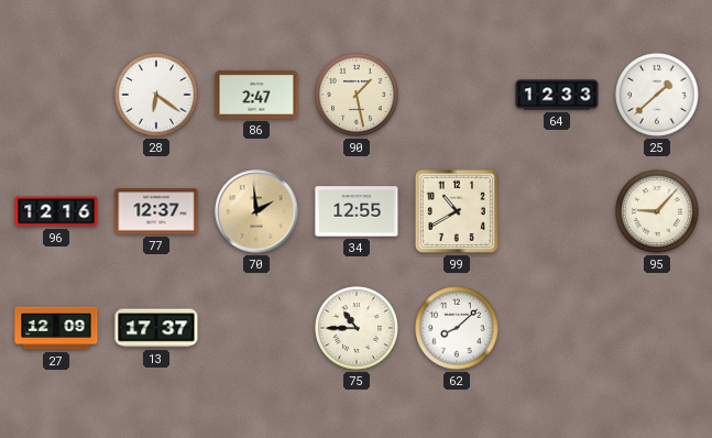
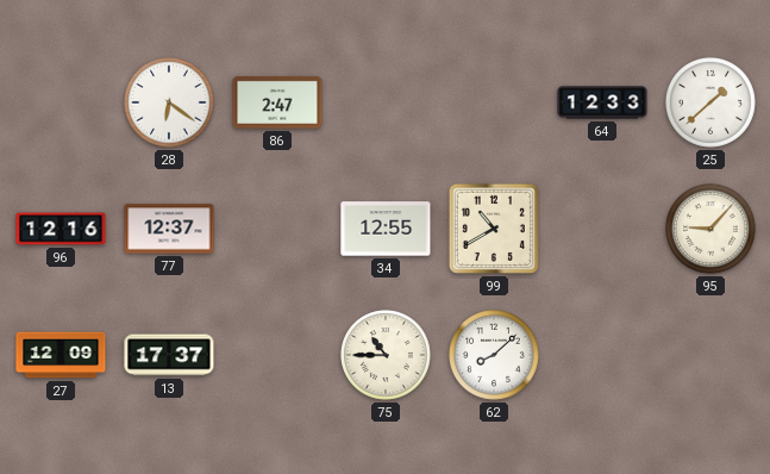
90: 1:28 -> none (357, 95)
70: 1:59 -> none (256, 211)
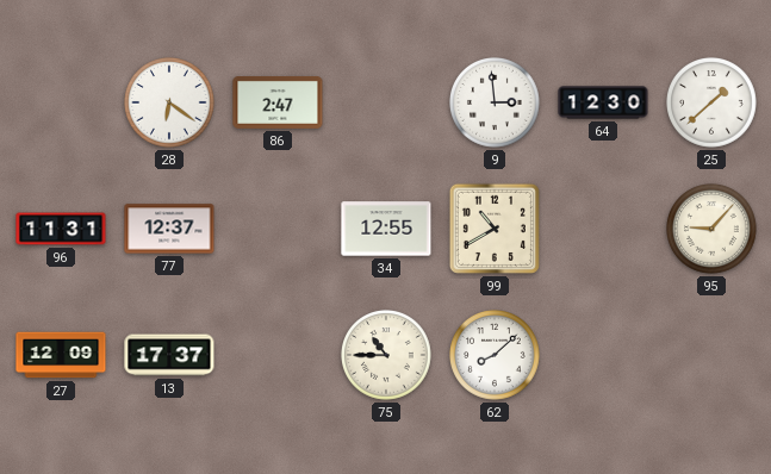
9: none -> 2:59 (495, 102)
64: 12:33 -> 12:30 (603, 102)
96: 12:16 -> 11:31 (61, 229)
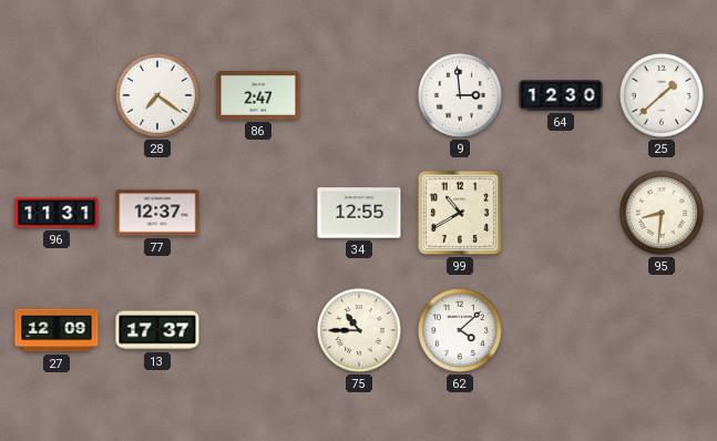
28: 6:21 -> 7:21 (157, 95)
95: 9:07 -> 8:31 (662, 213)
62: 8:08 -> 4:08 (460, 330)
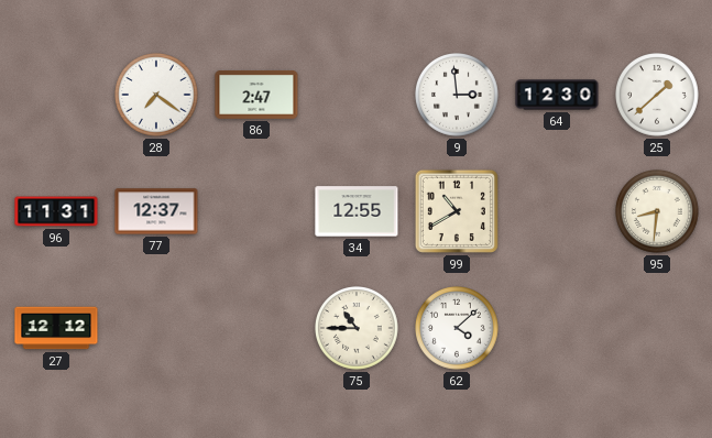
27: 12:09 -> 12:12 (56, 328)
13: 17:37 -> none (157, 330)
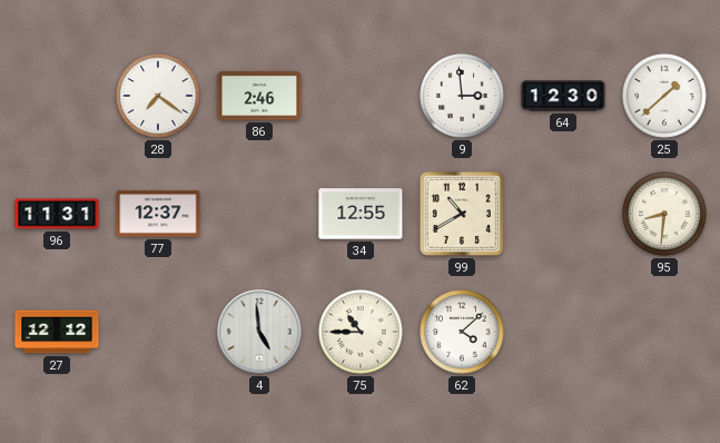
86: 2:47 -> 2:46 (259, 97)
4: none -> 4:59 (259, 332)
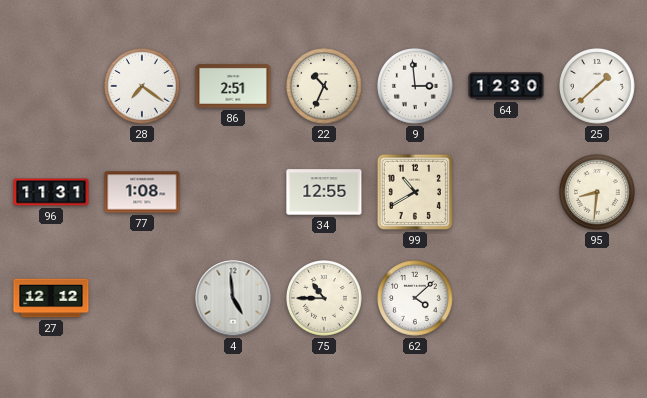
86: 2:46 -> 2:51 (233, 87)
22: none -> 10:34 (324, 86)
77: 12:37 -> 1:08 (142, 192)
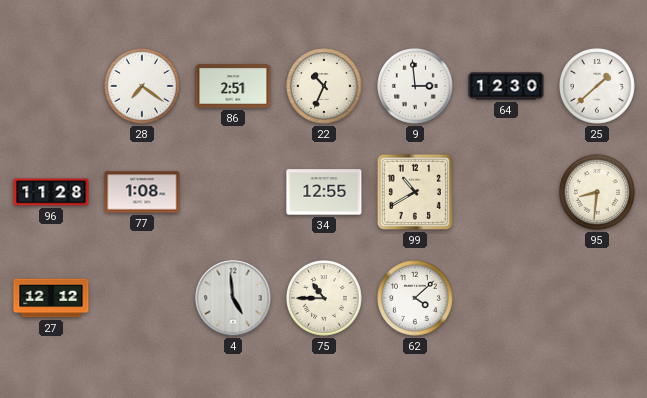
96: 11:31 -> 11:28 (51, 192)
